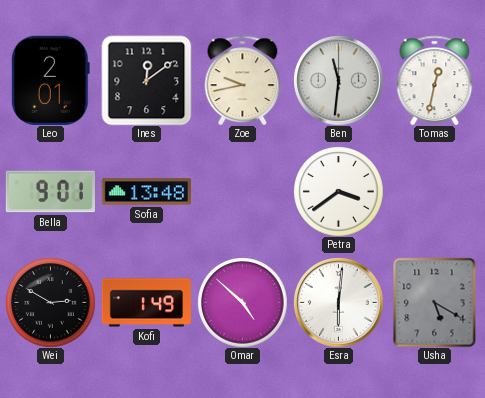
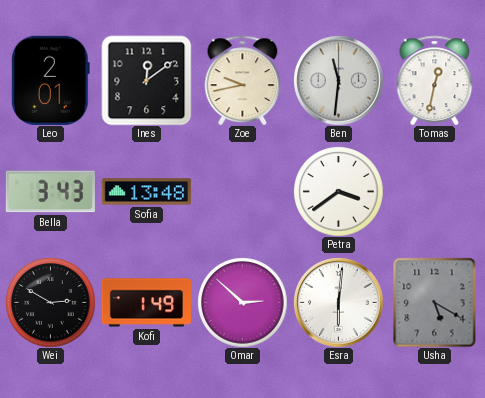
Bella: 9:01 -> 3:43 (50, 192)
Omar: 4:52 -> 2:52 (242, 302)
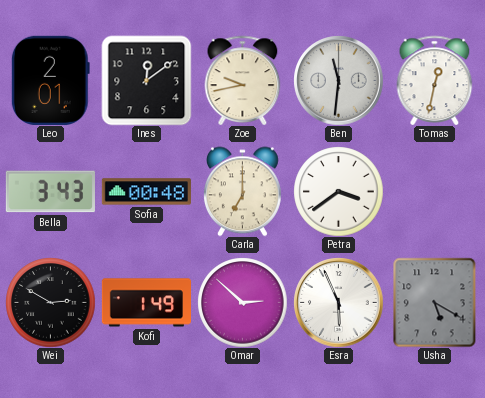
Sofia: 13:48 -> 00:48 (146, 192)
Carla: none -> 7:00 (242, 191)
Esra: 6:01 -> 5:56 (338, 302)
